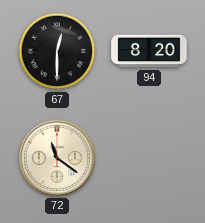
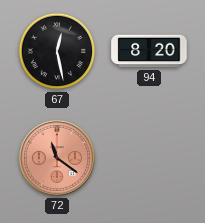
67: 12:30 -> 12:28 (57, 51)
72 dial: cream -> salmon (57, 158)
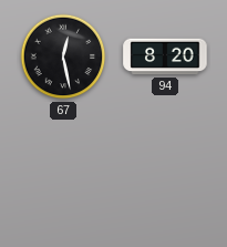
72: 11:21 -> none (57, 158)
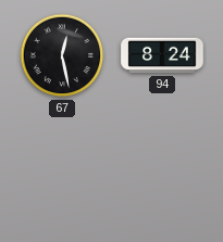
94: 8:20 -> 8:24 (162, 55)
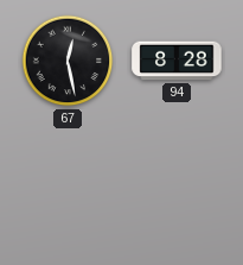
94: 8:24 -> 8:28 (177, 61)
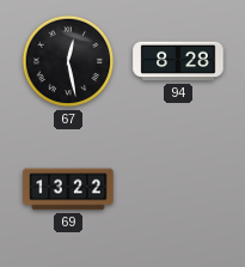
69: none -> 13:22 (68, 189)
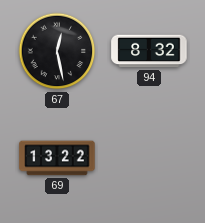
94: 8:28 -> 8:32 (149, 51)
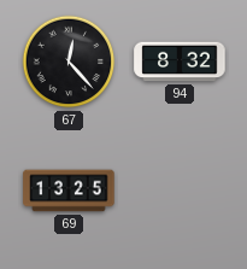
67: 12:28 -> 12:23 (69, 62)
69: 13:22 -> 13:25 (69, 191)
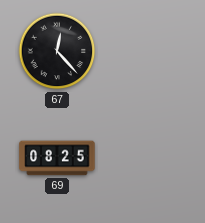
94: 8:32 -> none (180, 62)
69: 13:25 -> 08:25 (57, 158)
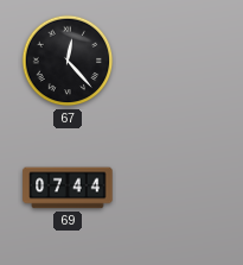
69: 08:25 -> 07:44 (68, 188)
